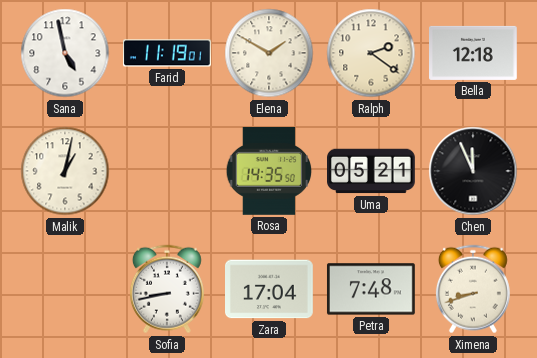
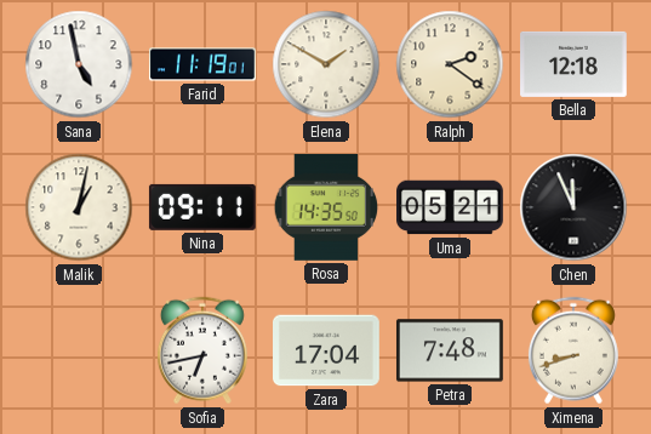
Nina: none -> 09:11 (202, 207)
Sofia: 8:43 -> 6:43 (202, 350)
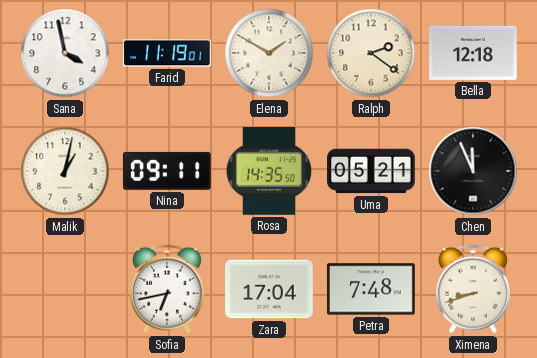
Sana: 4:58 -> 3:58 (65, 53)
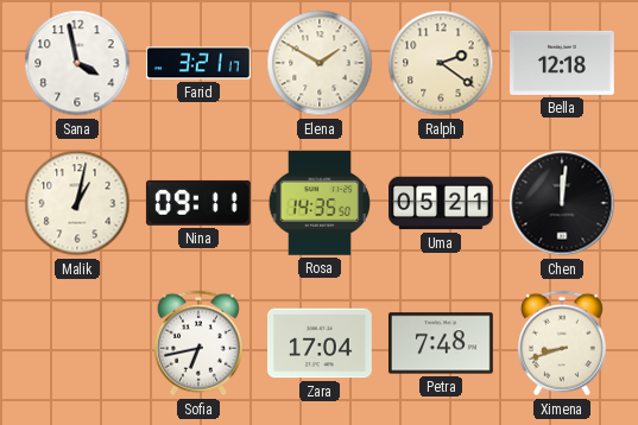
Farid: 11:19 -> 3:21 (200, 63)
Chen: 11:56 -> 12:01 (562, 203)
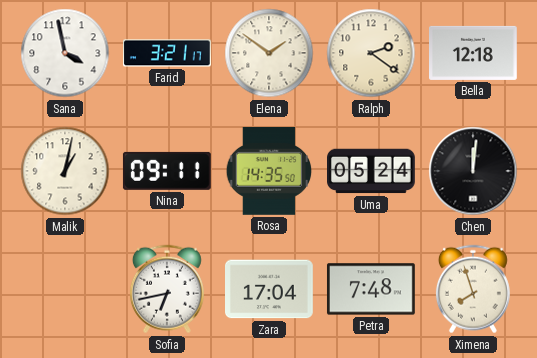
Elena: 1:50 -> 1:51 (269, 53)
Uma: 05:21 -> 05:24 (372, 171)
Ximena: 8:42 -> 7:57 (473, 289)
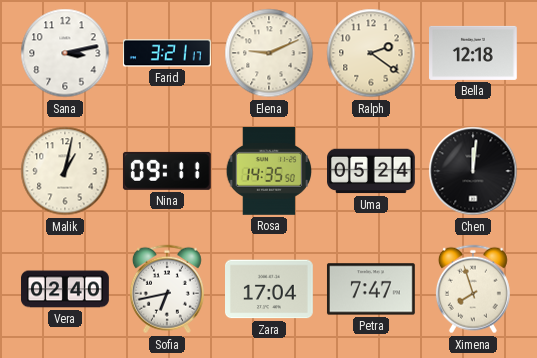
Sana: 3:58 -> 3:13 (65, 53)
Elena: 1:51 -> 9:11 (269, 53)
Vera: none -> 02:40 (65, 289)
Petra: 7:48 -> 7:47 (371, 289)
